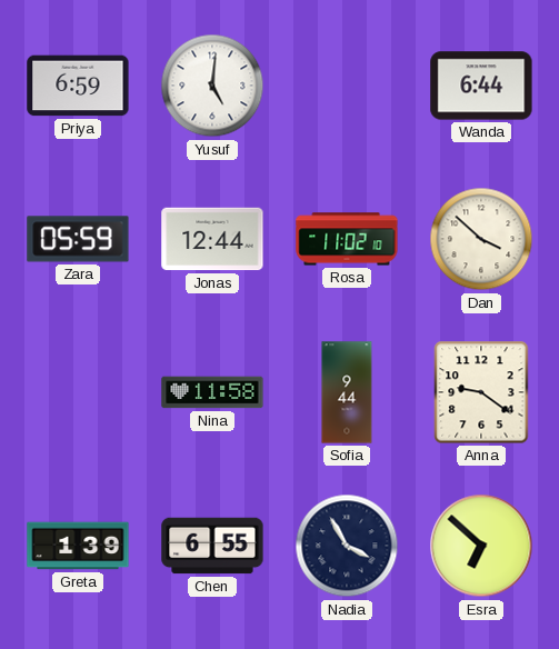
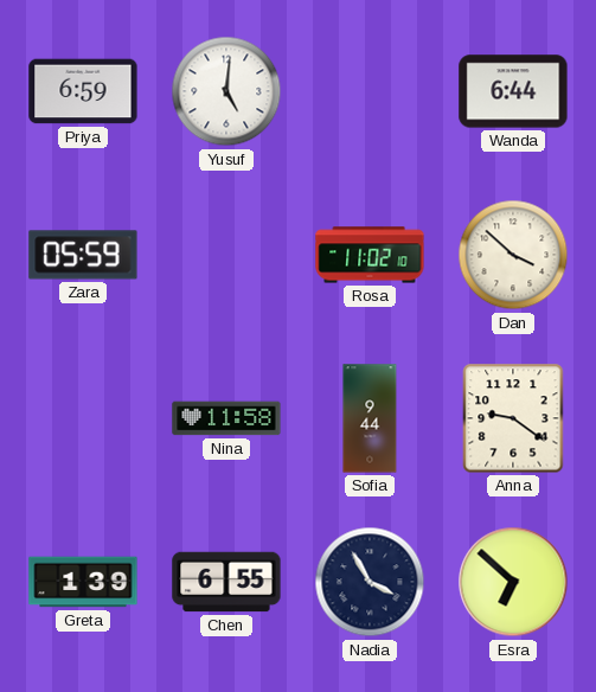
Jonas: 12:44 -> none (212, 239)
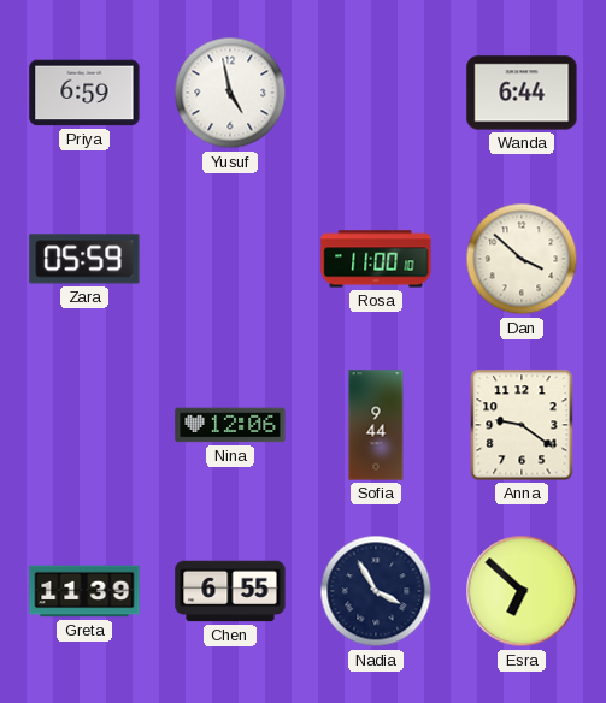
Yusuf: 5:01 -> 4:58 (230, 93)
Rosa: 11:02 -> 11:00 (376, 259)
Nina: 11:58 -> 12:06 (230, 425)
Greta: 1:39 -> 11:39 (84, 591)
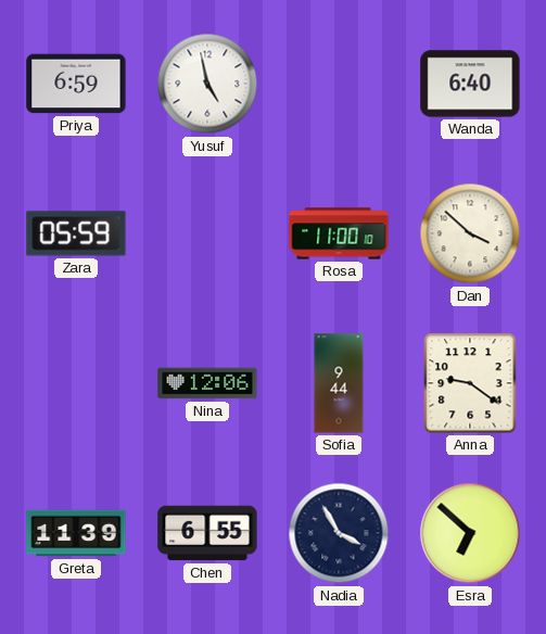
Wanda: 6:44 -> 6:40 (470, 84)
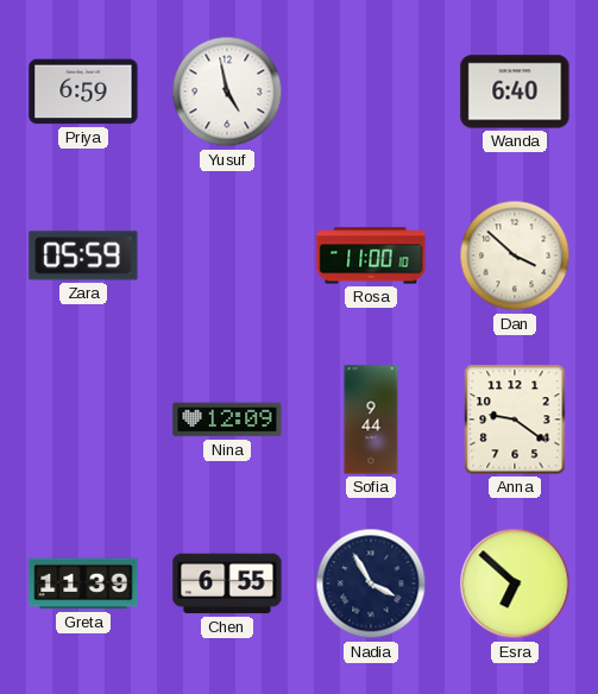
Nina: 12:06 -> 12:09 (227, 419)
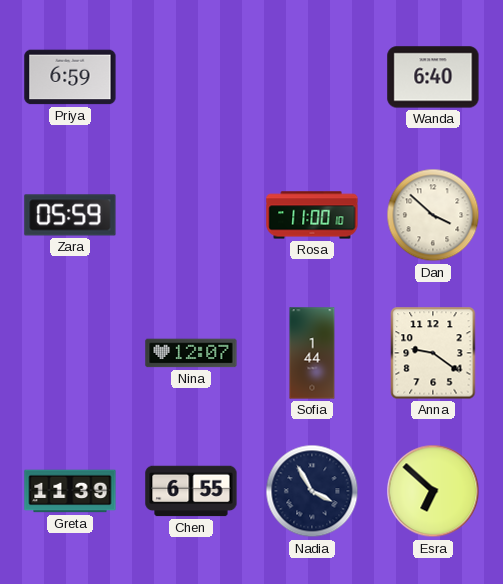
Yusuf: 4:58 -> none (227, 92)
Nina: 12:09 -> 12:07 (191, 353)
Sofia: 9:44 -> 1:44 (312, 353)
